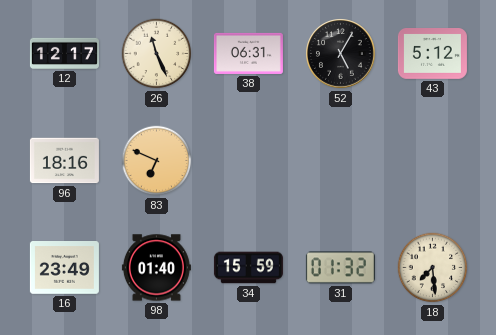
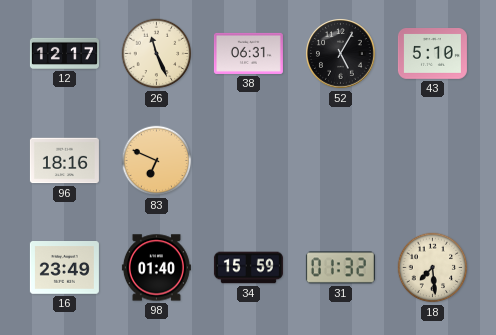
43: 5:12 -> 5:10 (432, 54)
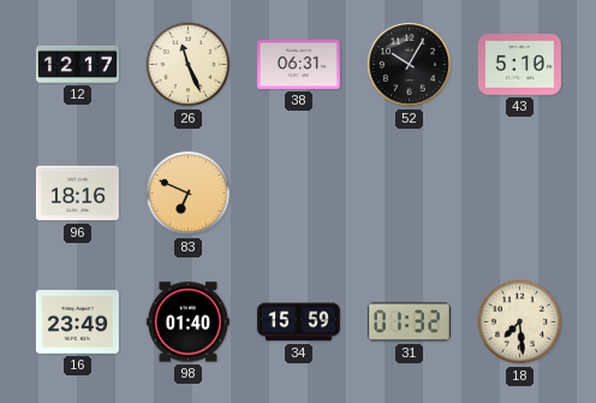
52: 5:05 -> 10:05 (410, 65)
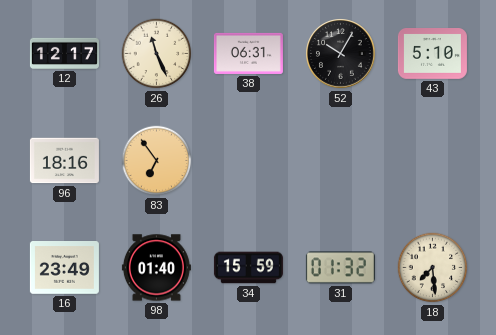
83: 6:49 -> 6:54 (157, 161)
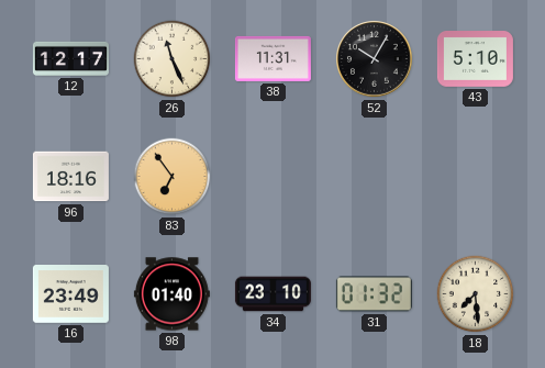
38: 06:31 -> 11:31 (272, 58)
34: 15:59 -> 23:10 (272, 294)
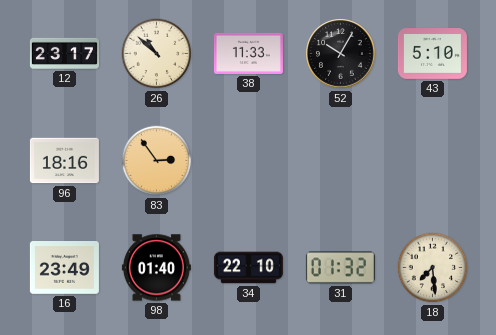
12: 12:17 -> 23:17 (64, 53)
26: 11:26 -> 10:52 (157, 54)
38: 11:31 -> 11:33 (248, 53)
83: 6:54 -> 2:54 (157, 161)
34: 23:10 -> 22:10 (248, 268)
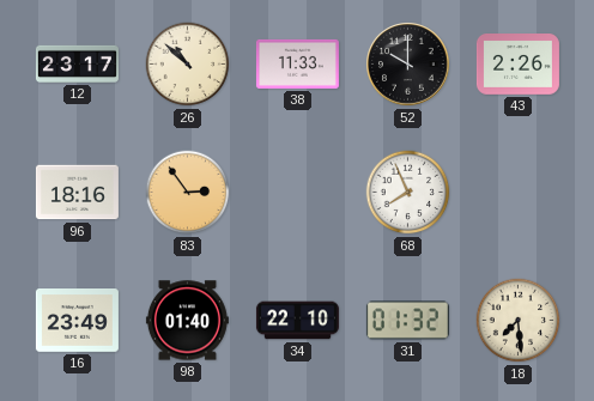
52: 10:05 -> 10:00 (408, 65)
43: 5:10 -> 2:26 (517, 65)
68: none -> 7:56 (408, 193)
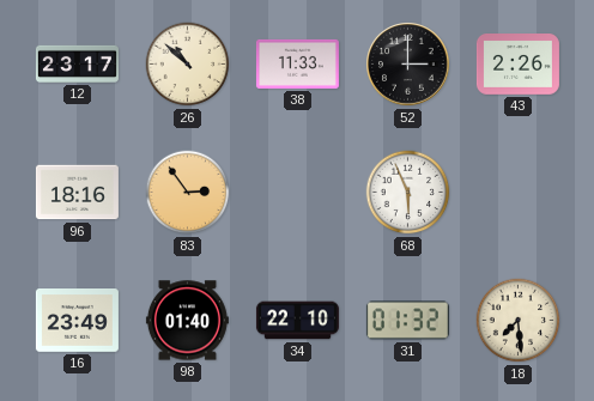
52: 10:00 -> 3:00 (408, 65)
68: 7:56 -> 5:56 (408, 193)
